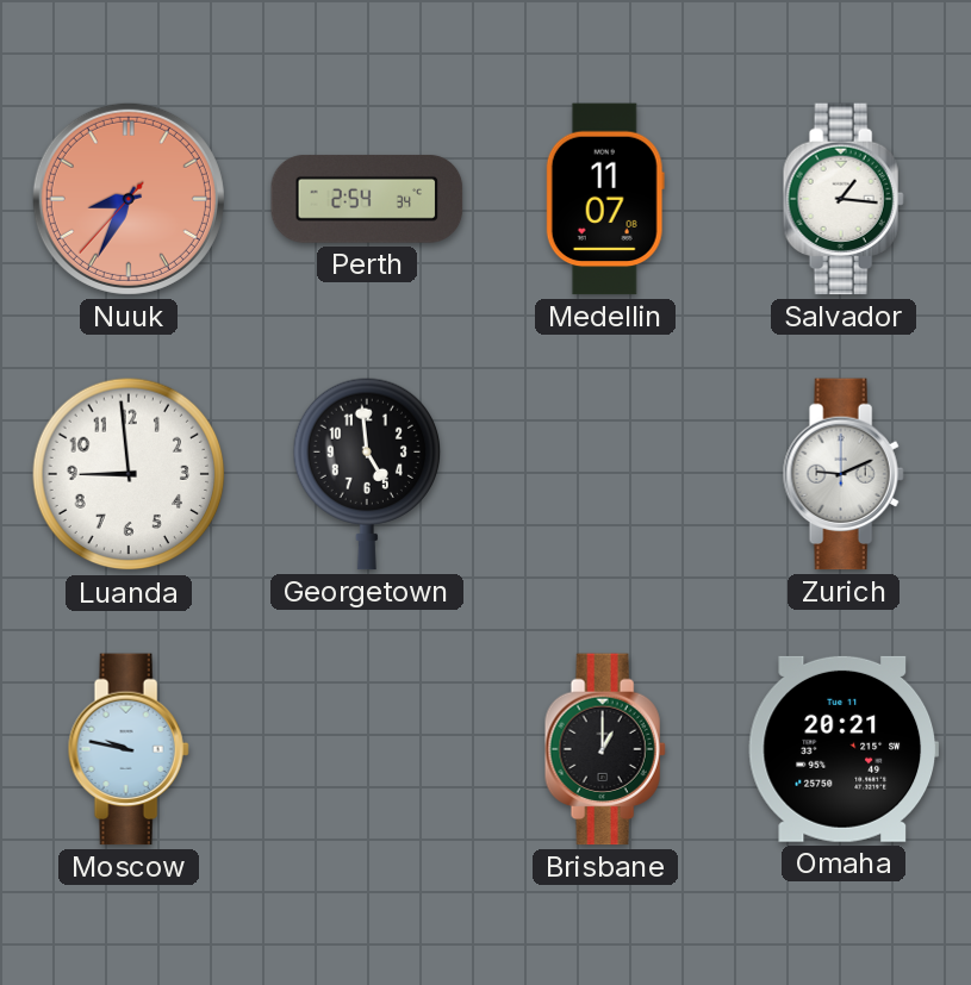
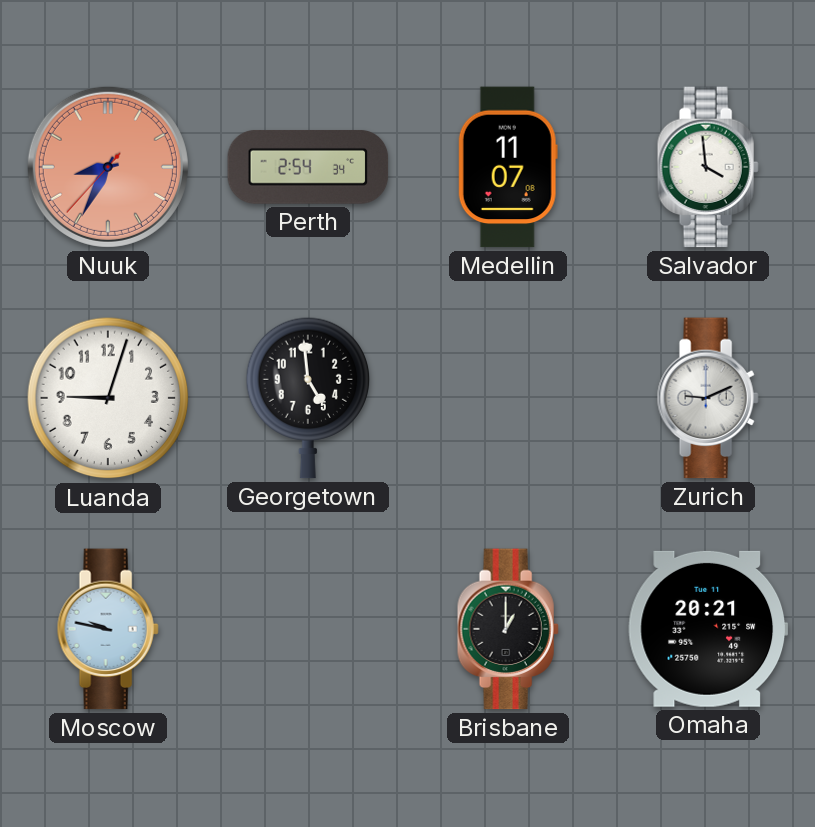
Salvador: 1:16 -> 3:59 (708, 167)
Luanda: 8:59 -> 9:03 (108, 398)
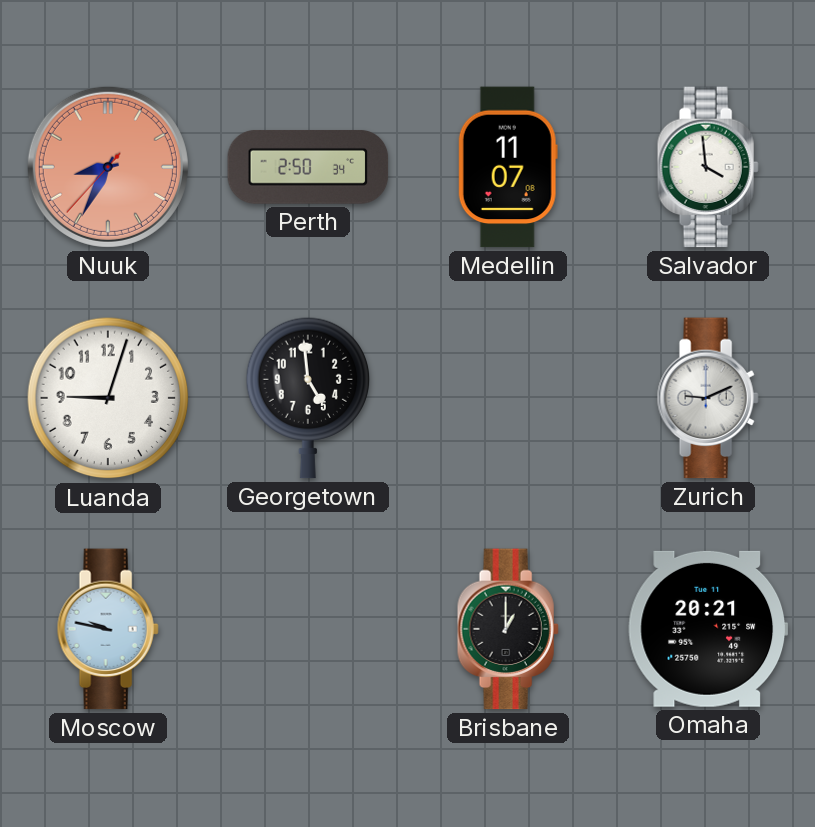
Perth: 2:54 -> 2:50 (308, 167)
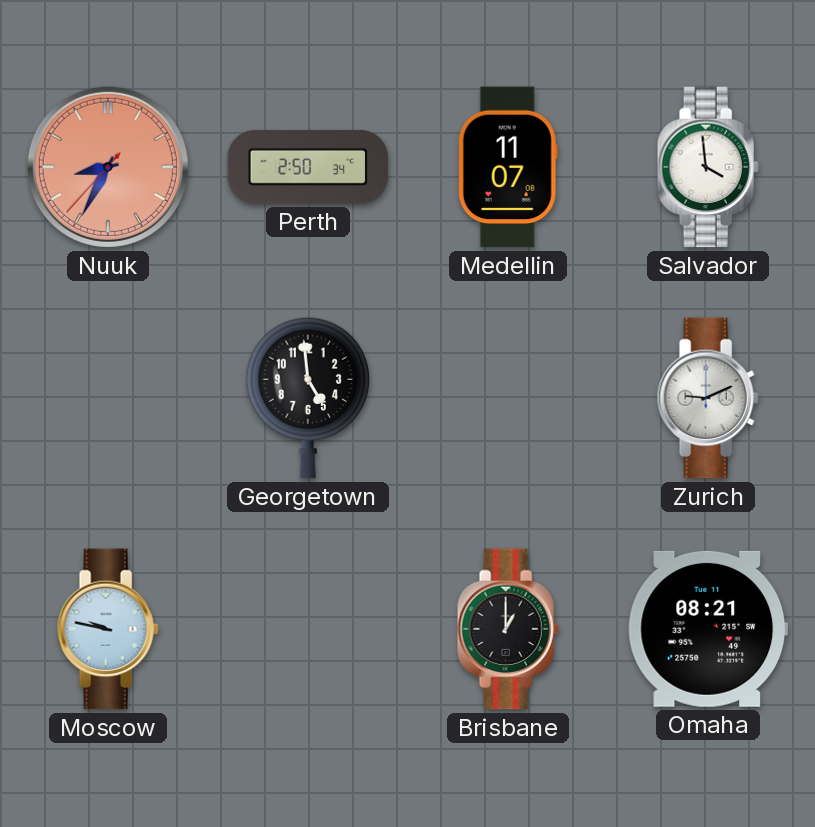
Luanda: 9:03 -> none (108, 398)
Omaha: 20:21 -> 08:21 (708, 629)
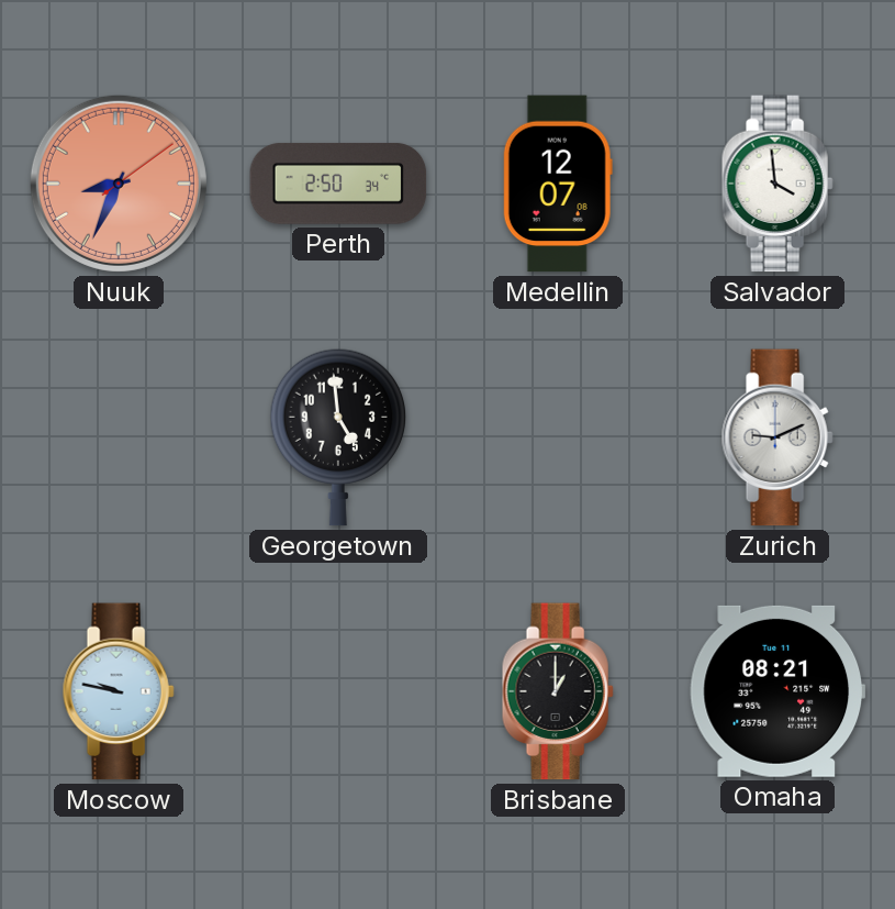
Nuuk: 8:34:37 -> 8:34:09 (119, 184)
Medellin: 11:07 -> 12:07 (558, 184)
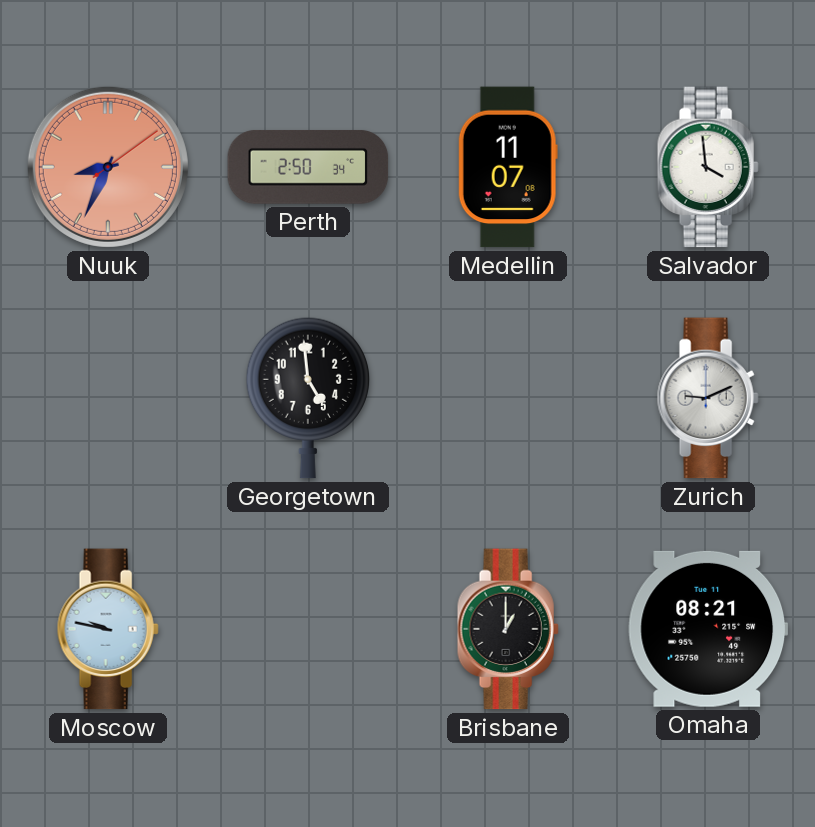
Medellin: 12:07 -> 11:07 (508, 167)
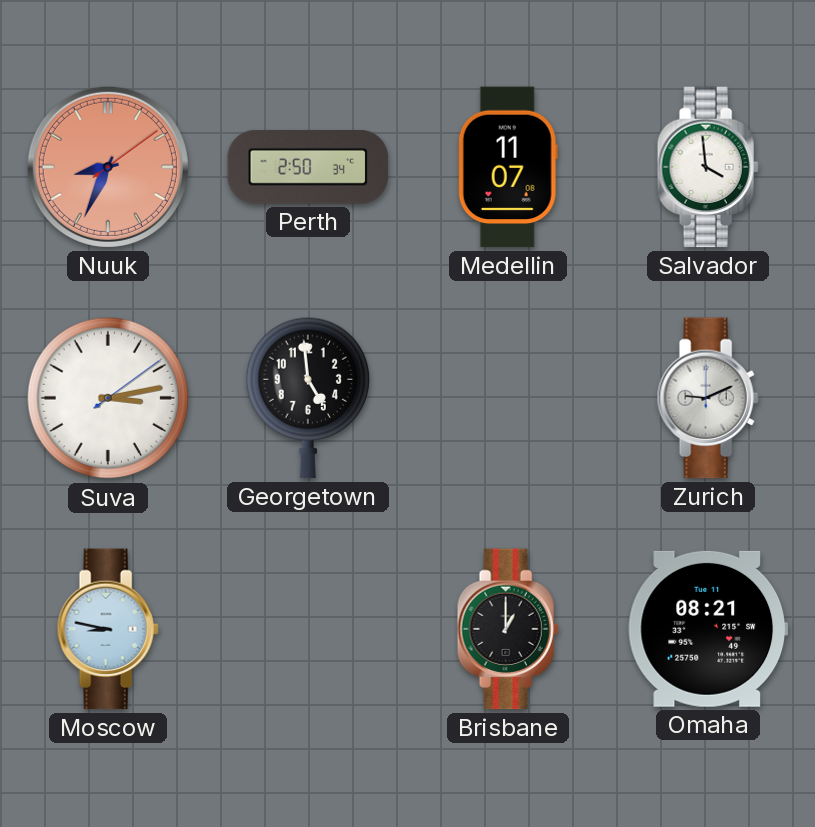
Suva: none -> 3:13 (108, 398)
Moscow: 9:47 -> 8:47 (108, 629)
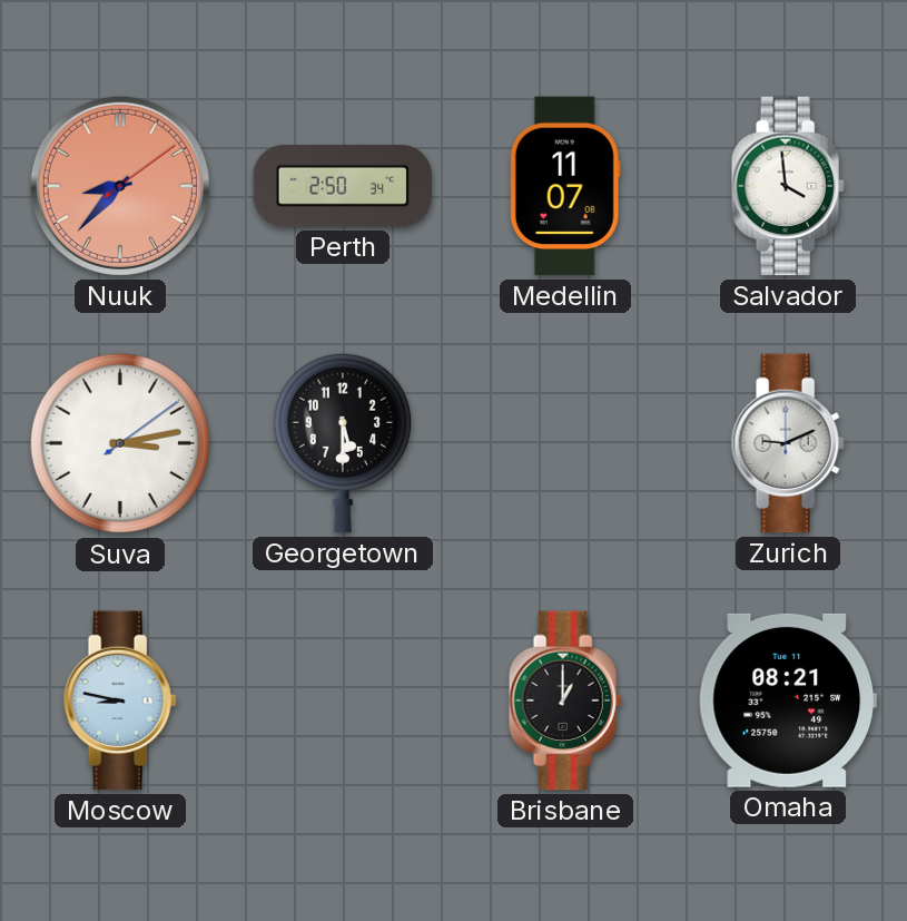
Nuuk: 8:34 -> 8:37 (120, 186)
Georgetown: 4:59 -> 5:30 (342, 443)
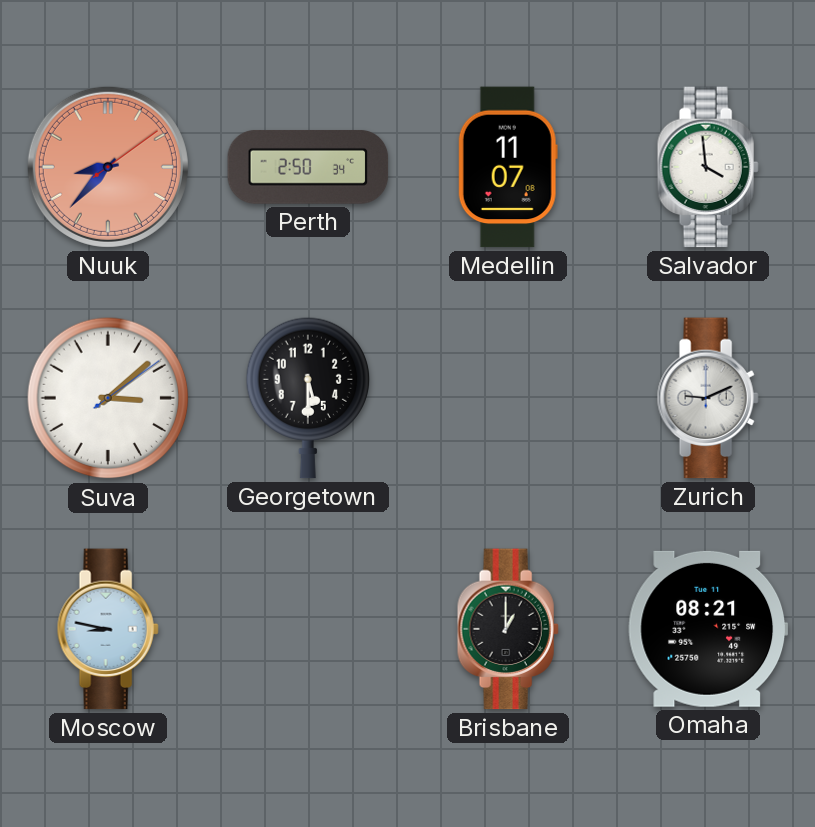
Suva: 3:13 -> 3:08 (108, 398)
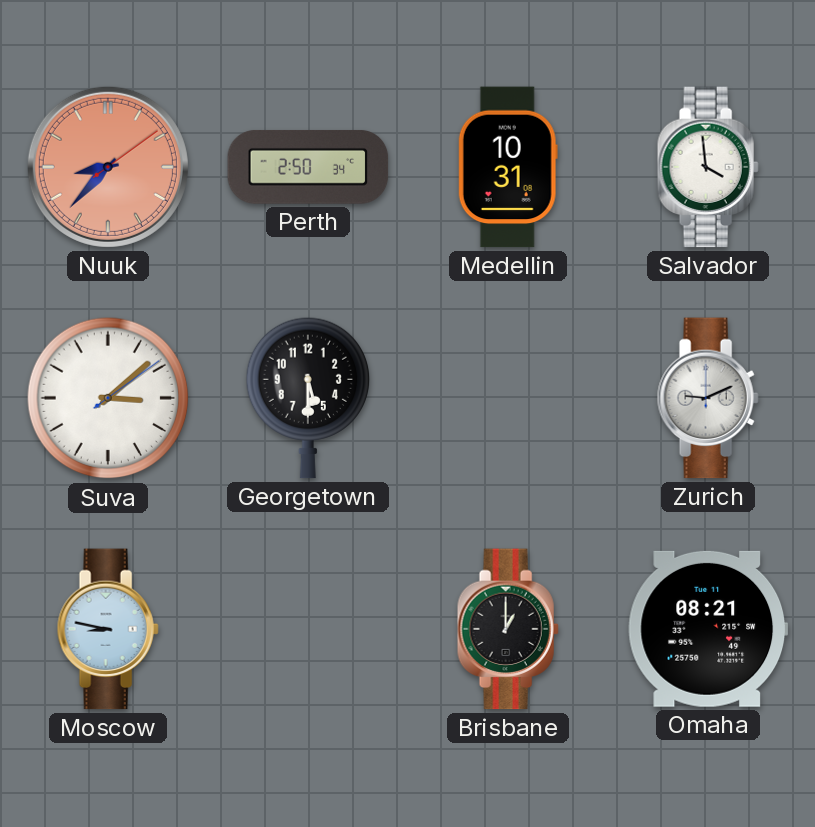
Medellin: 11:07 -> 10:31 (508, 167)
